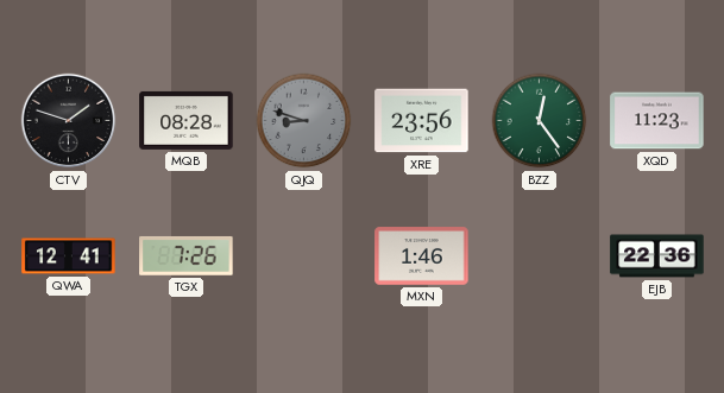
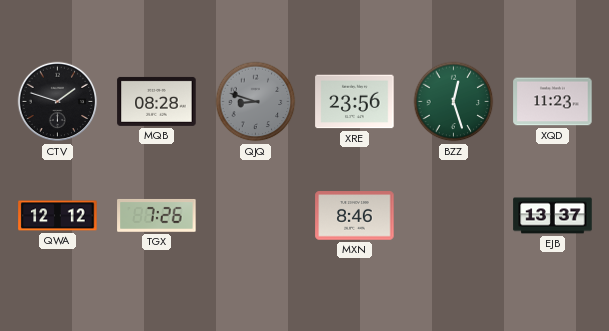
BZZ: 12:24 -> 12:27 (454, 102)
QWA: 12:41 -> 12:12 (58, 216)
MXN: 1:46 -> 8:46 (355, 216)
EJB: 22:36 -> 13:37 (553, 216)
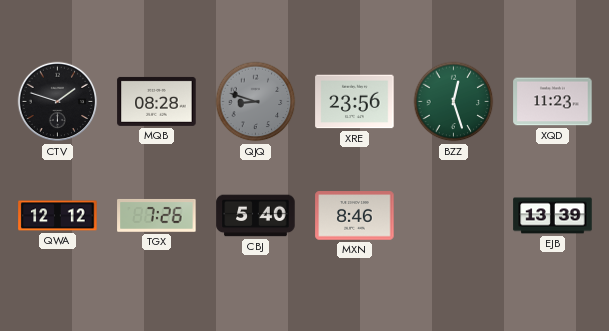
CBJ: none -> 5:40 (256, 216)
EJB: 13:37 -> 13:39 (553, 216)
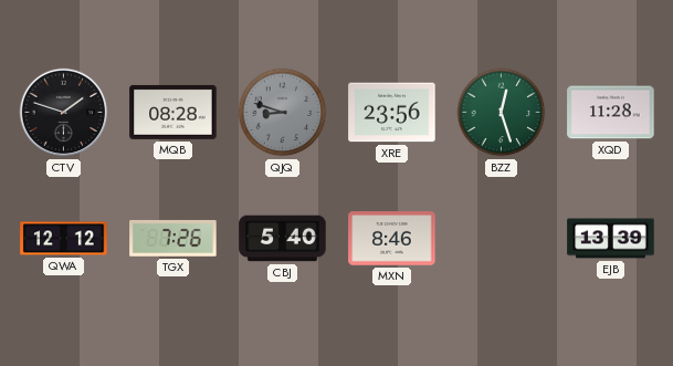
XQD: 11:23 -> 11:28 (611, 113)
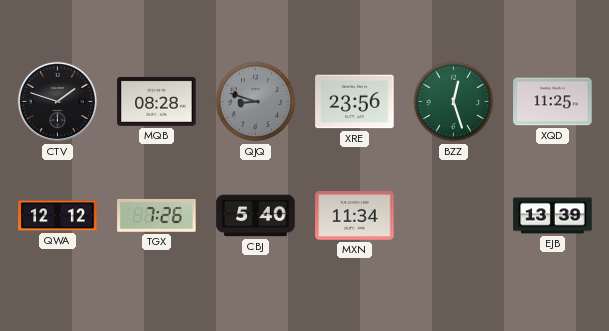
XQD: 11:28 -> 11:25 (553, 102)
MXN: 8:46 -> 11:34 (355, 216)
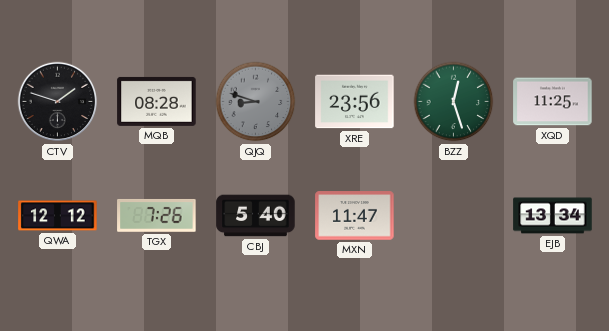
MXN: 11:34 -> 11:47 (355, 216)
EJB: 13:39 -> 13:34 (553, 216)
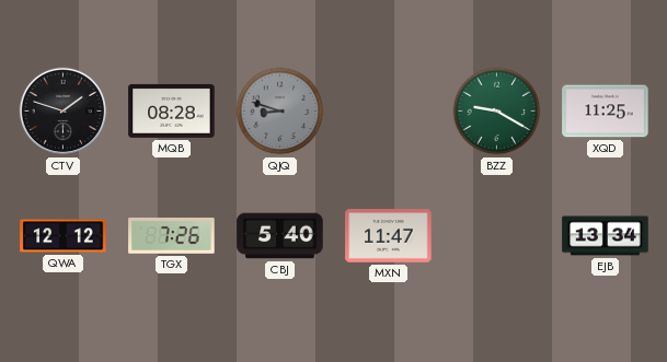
XRE: 23:56 -> none (355, 102)
BZZ: 12:27 -> 9:20 (497, 112)
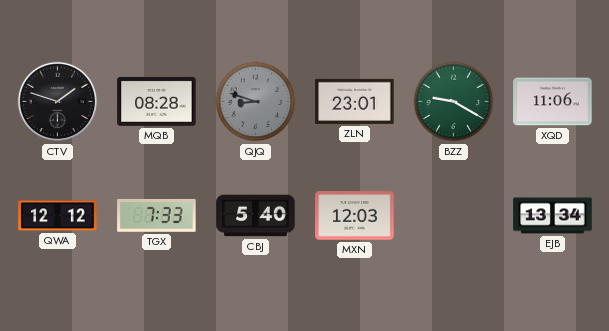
ZLN: none -> 23:01 (355, 101)
XQD: 11:25 -> 11:06 (553, 102)
TGX: 7:26 -> 7:33 (157, 215)
MXN: 11:47 -> 12:03 (355, 216)
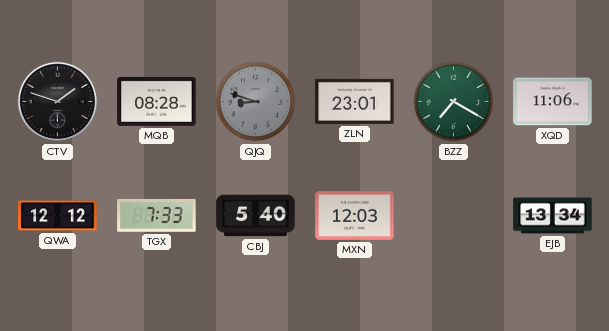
BZZ: 9:20 -> 7:20 (454, 102)
